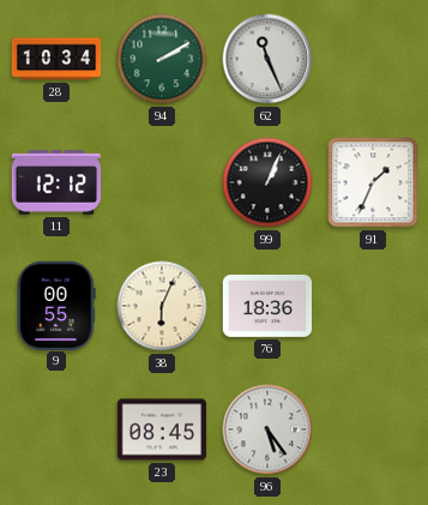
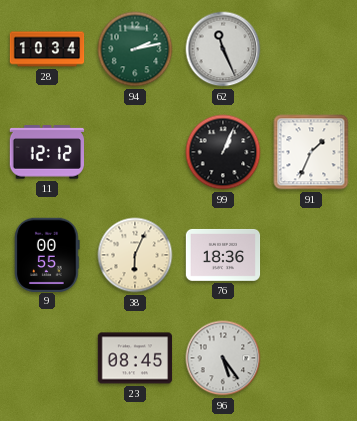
94: 2:10 -> 2:13 (135, 49)
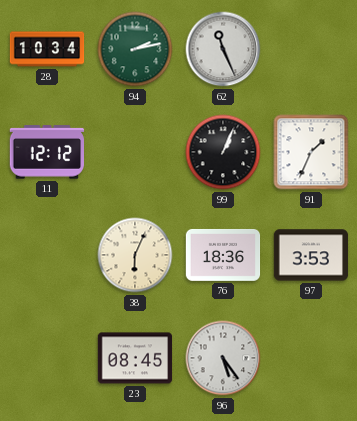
9: 00:55 -> none (47, 254)
97: none -> 3:53 (311, 255)
